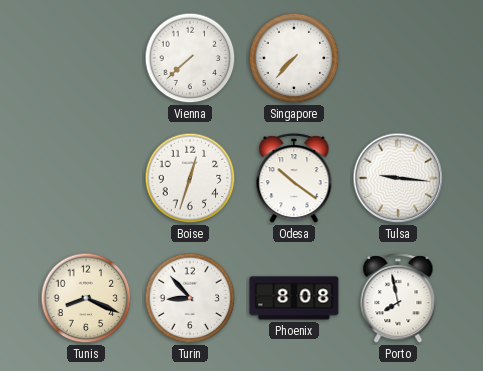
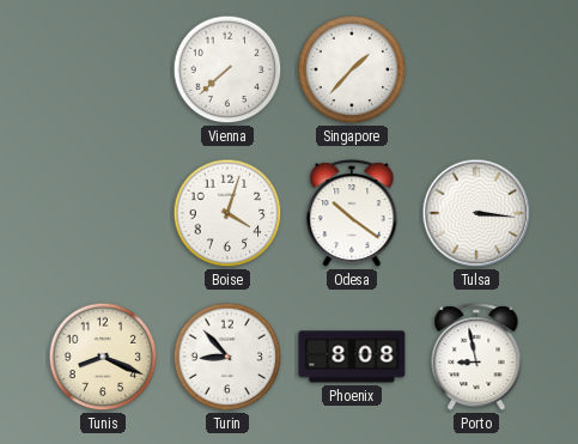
Singapore: 7:37 -> 1:37 (352, 69)
Boise: 12:33 -> 4:03 (227, 213)
Tulsa: 9:16 -> 3:16 (476, 213)
Porto: 7:58 -> 8:58 (476, 358)
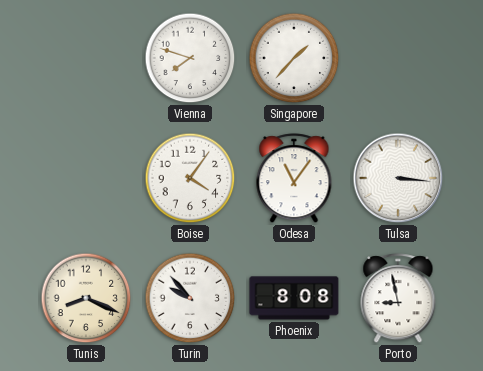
Vienna: 7:38 -> 7:48 (190, 58)
Boise: 4:03 -> 4:06 (190, 178)
Odesa: 10:21 -> 11:06 (294, 179)
Turin: 8:53 -> 9:53 (190, 298)
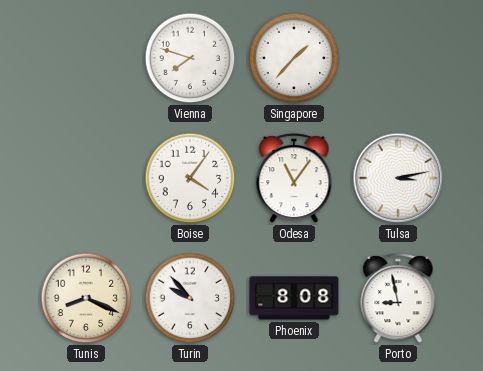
Tulsa: 3:16 -> 3:13 (398, 178)
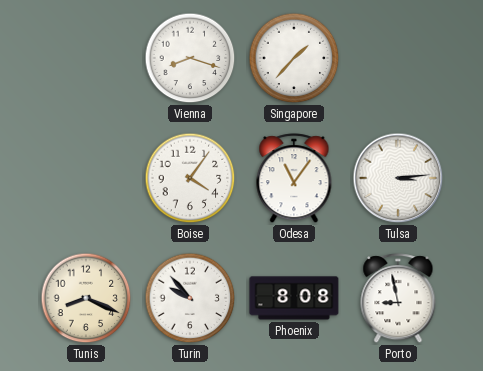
Vienna: 7:48 -> 8:18 (190, 58)
Tulsa: 3:13 -> 3:14 (398, 178)
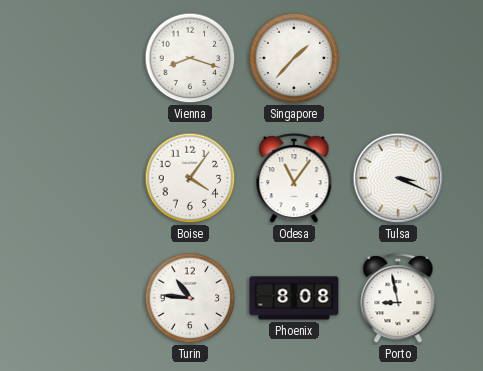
Tulsa: 3:14 -> 3:19 (398, 178)
Tunis: 8:19 -> none (86, 298)
Turin: 9:53 -> 10:46 (190, 298)
